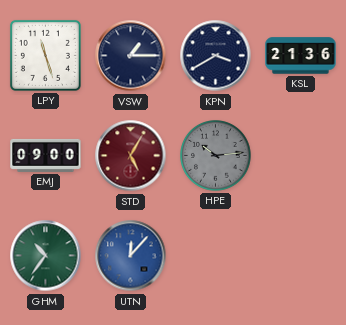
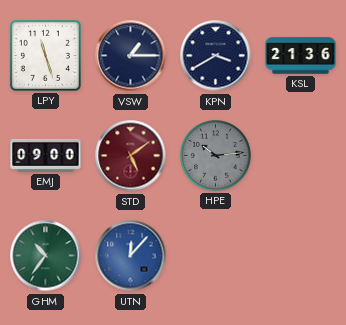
STD: 5:05 -> 5:09 (131, 156)
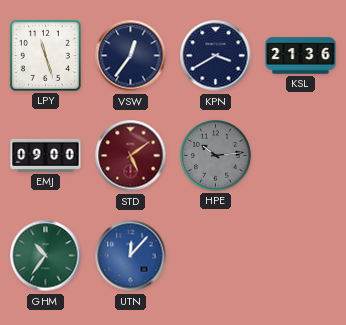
VSW: 1:15 -> 12:36 (131, 56)
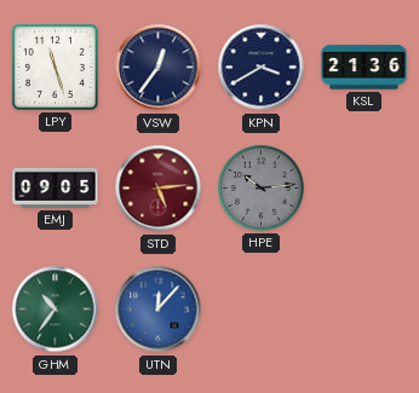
EMJ: 09:00 -> 09:05 (56, 187)
STD: 5:09 -> 5:14 (159, 189)
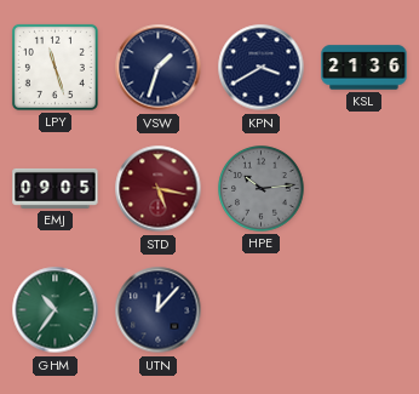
VSW: 12:36 -> 1:33 (159, 68)
STD: 5:14 -> 5:17 (159, 189)
UTN dial: blue -> navy (159, 310)
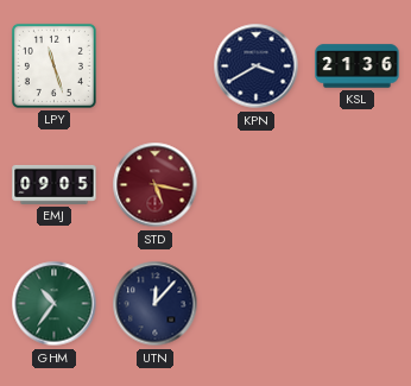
VSW: 1:33 -> none (159, 68)
HPE: 10:14 -> none (262, 189)
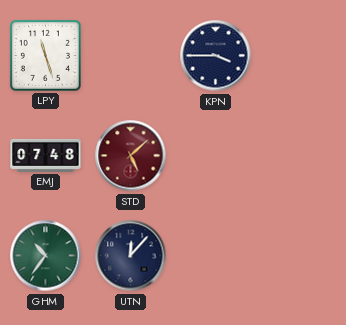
KPN: 3:40 -> 3:45 (216, 56)
KSL: 21:36 -> none (358, 67)
EMJ: 09:05 -> 07:48 (46, 155)
STD: 5:17 -> 5:08 (131, 156)
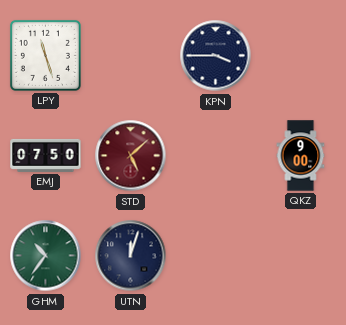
EMJ: 07:48 -> 07:50 (46, 155)
QKZ: none -> 9:00 (301, 156)
UTN: 12:07 -> 12:03 (131, 256)
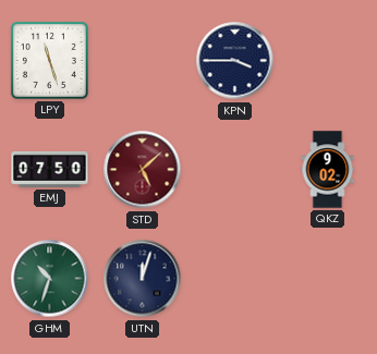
QKZ: 9:00 -> 9:02 (328, 170)
GHM: 10:36 -> 10:33 (50, 279)
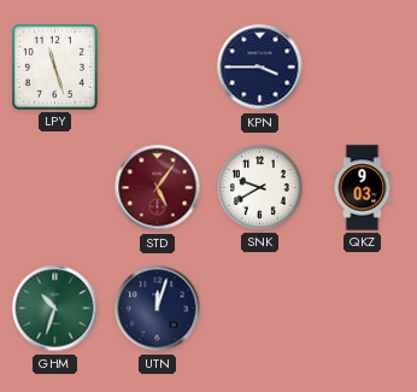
EMJ: 07:50 -> none (50, 169)
STD: 5:08 -> 5:06 (158, 188)
SNK: none -> 9:40 (260, 188)
QKZ: 9:02 -> 9:03 (363, 188)
